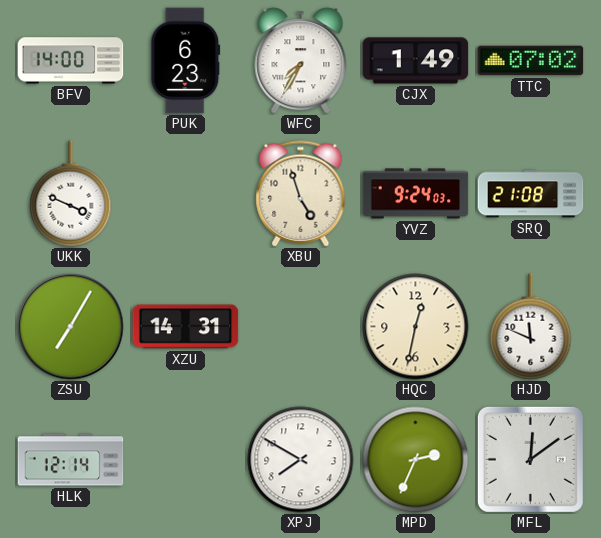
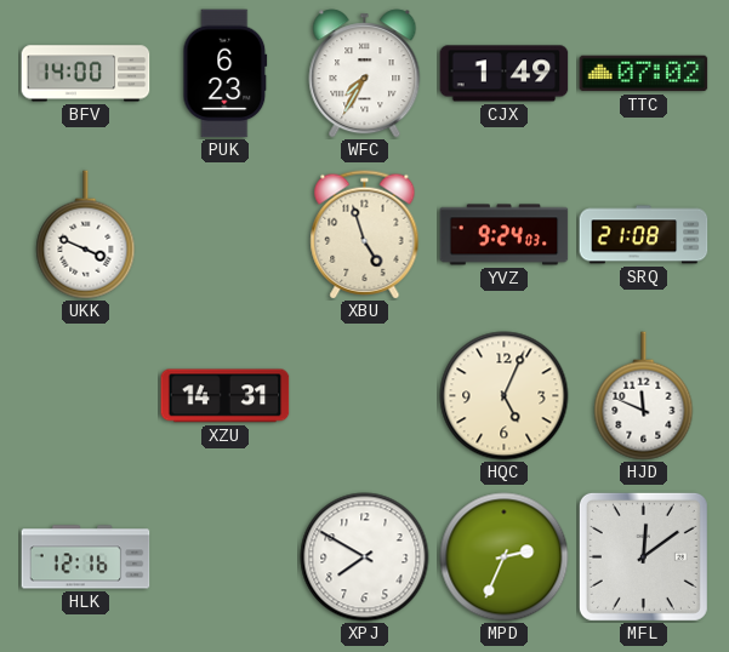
ZSU: 7:05 -> none (71, 327)
HQC: 12:32 -> 5:04 (505, 396)
HLK: 12:14 -> 12:16 (86, 557)
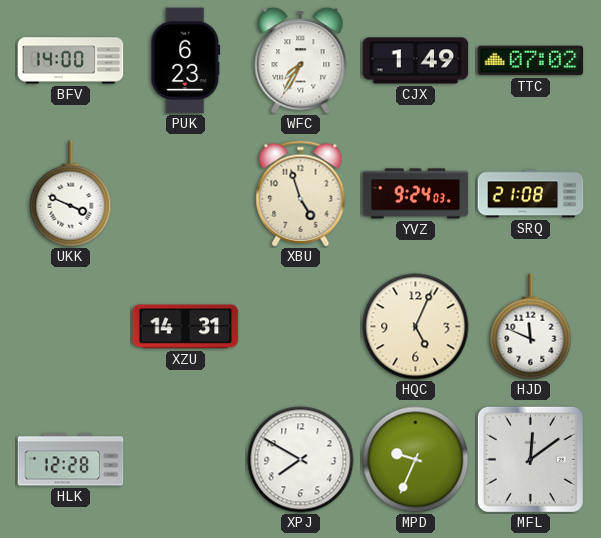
HLK: 12:16 -> 12:28 (71, 460)
MPD: 2:34 -> 9:34 (416, 460)
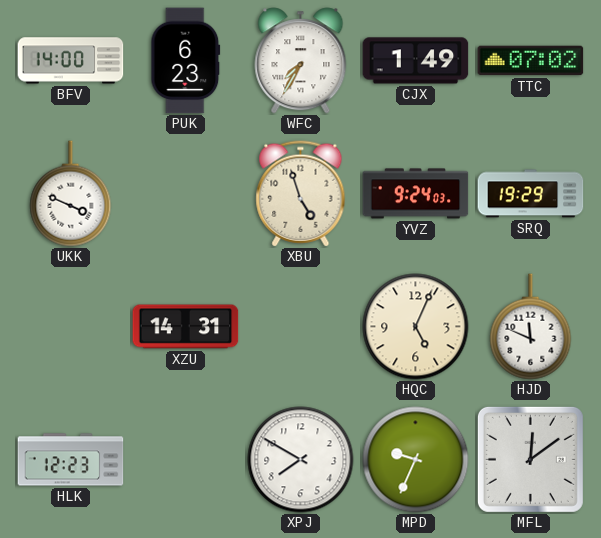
SRQ: 21:08 -> 19:29 (531, 194)
HLK: 12:28 -> 12:23 (71, 460)
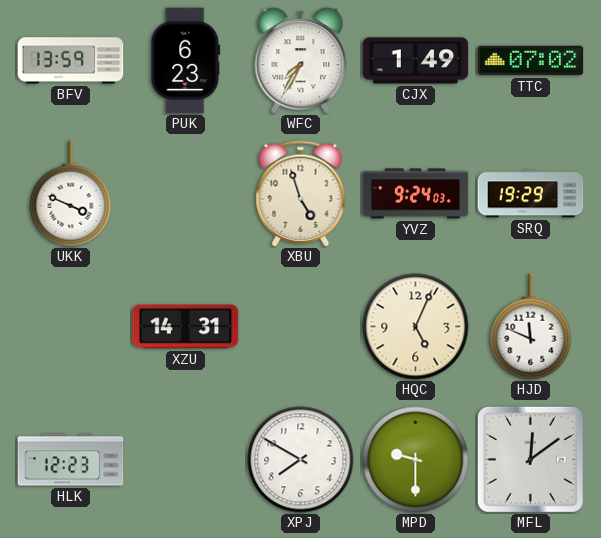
BFV: 14:00 -> 13:59 (71, 61)
MPD: 9:34 -> 9:30 (416, 460)
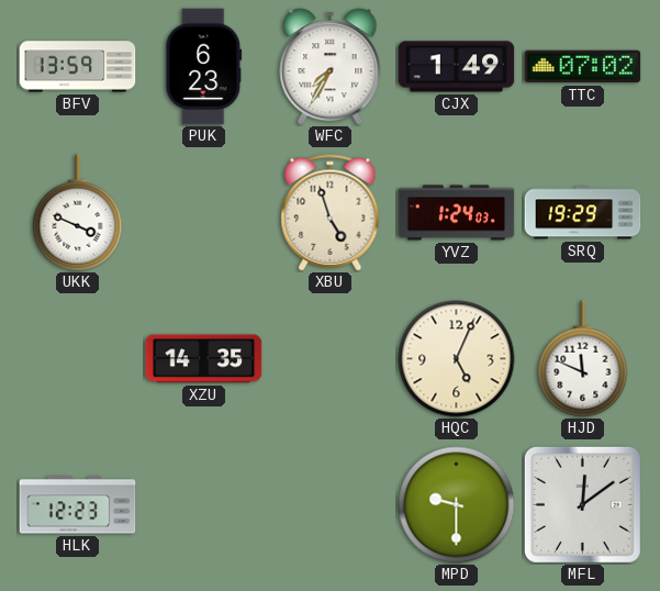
YVZ: 9:24 -> 1:24 (457, 213)
XZU: 14:31 -> 14:35 (204, 359)
XPJ: 7:50 -> none (301, 460)
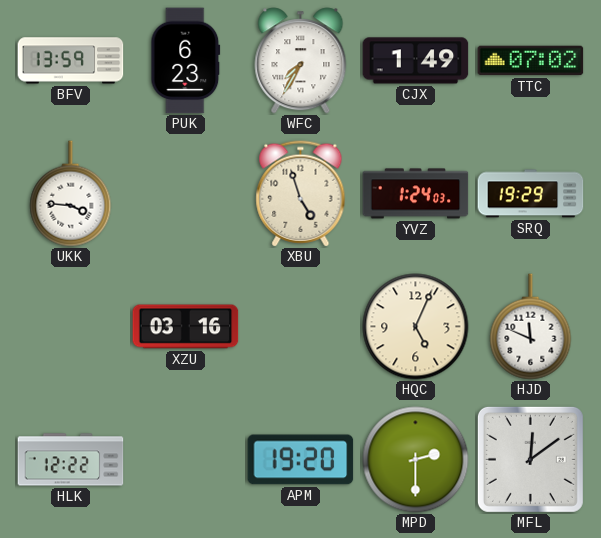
UKK: 3:49 -> 3:46 (71, 194)
XZU: 14:35 -> 03:16 (186, 327)
HLK: 12:23 -> 12:22 (71, 460)
APM: none -> 19:20 (301, 460)
MPD: 9:30 -> 2:30 (416, 460)
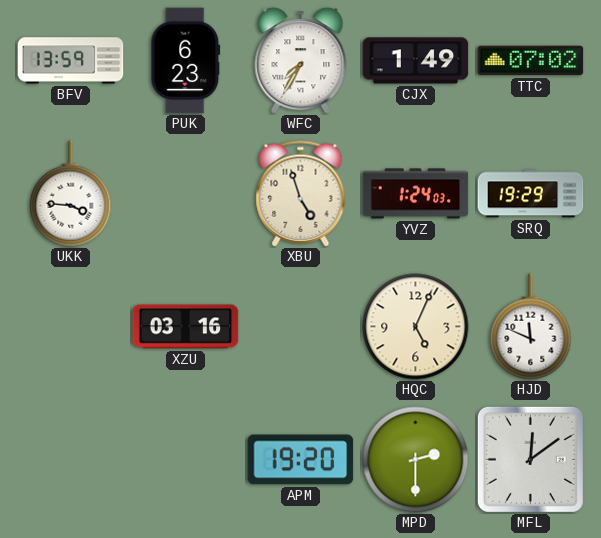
HLK: 12:22 -> none (71, 460)
